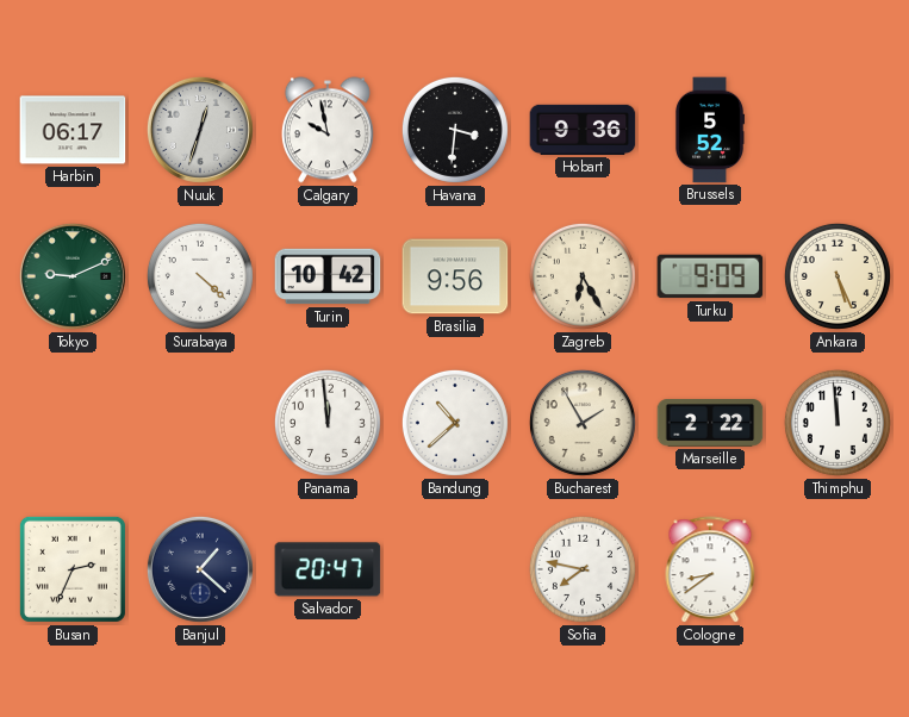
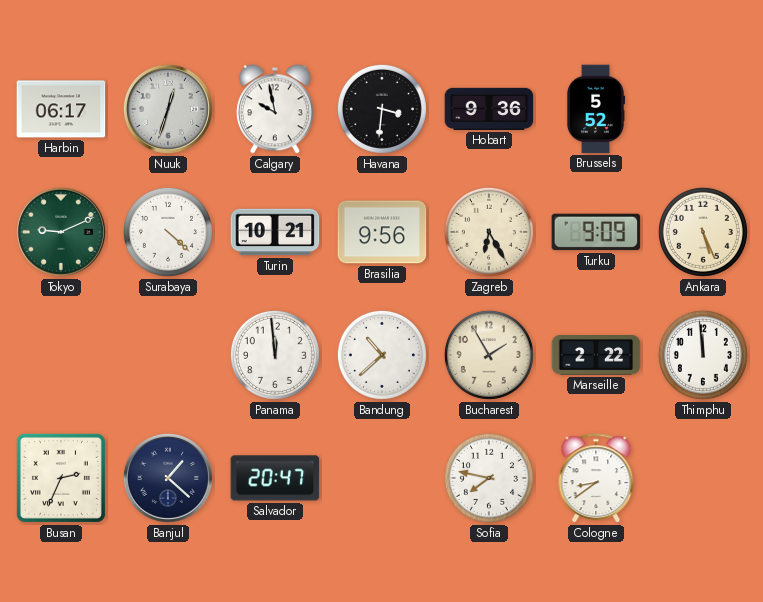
Turin: 10:42 -> 10:21 (275, 232)
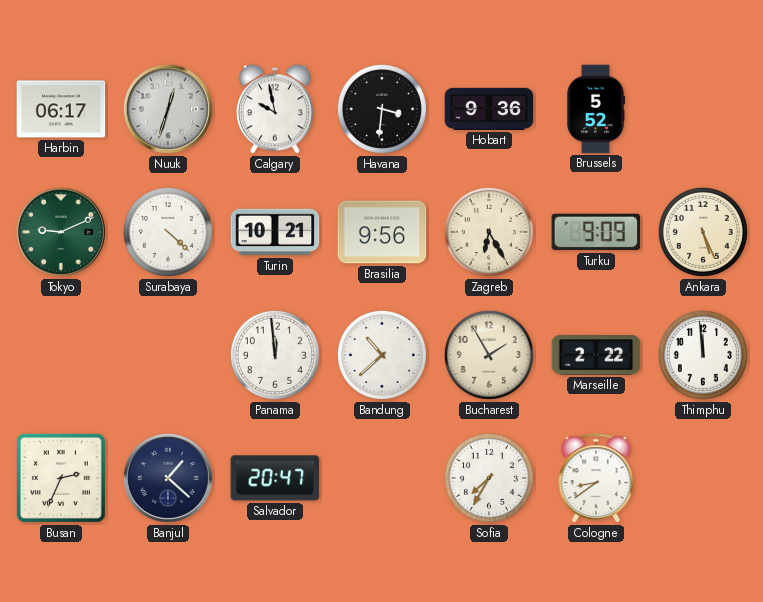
Sofia: 7:47 -> 7:35 (489, 478)
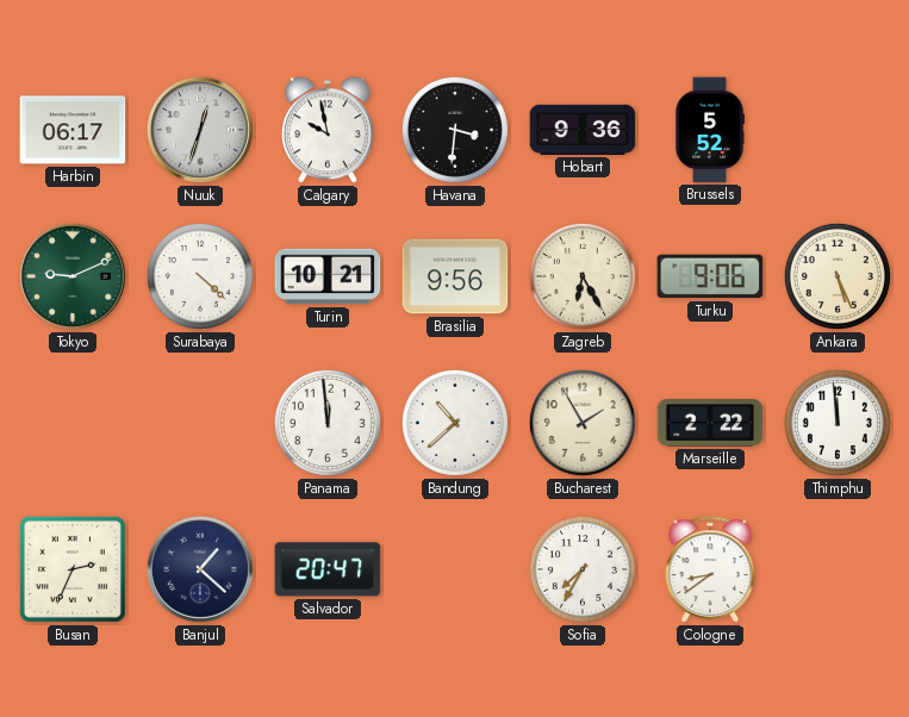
Turku: 9:09 -> 9:06 (710, 276)
